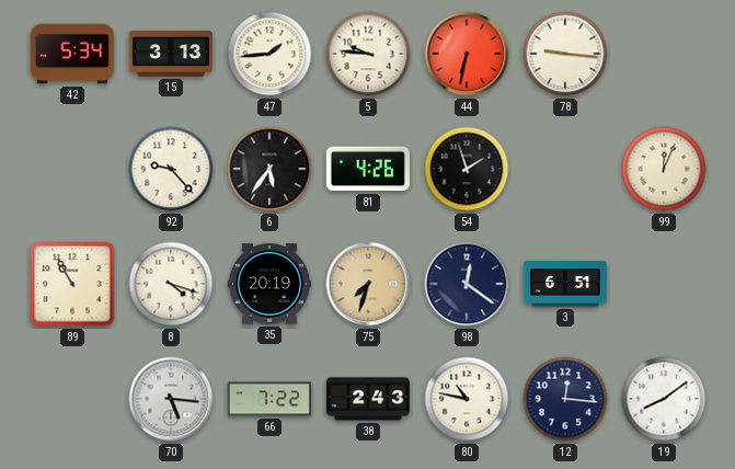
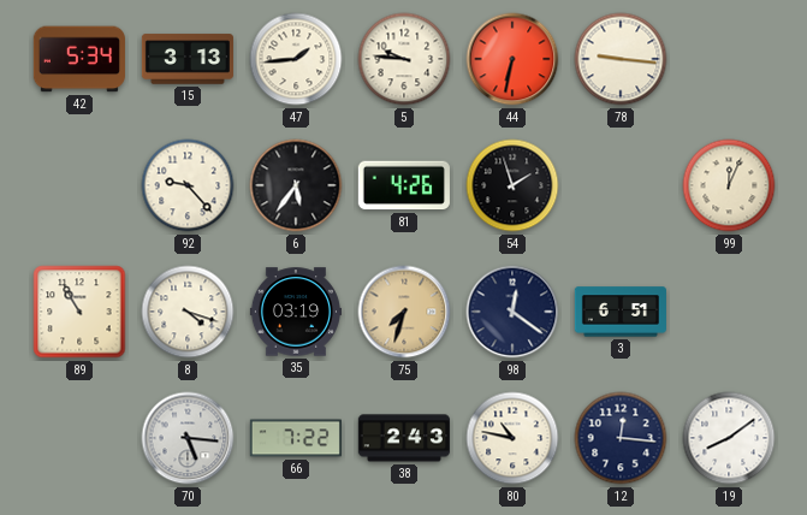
35: 20:19 -> 03:19 (296, 312)
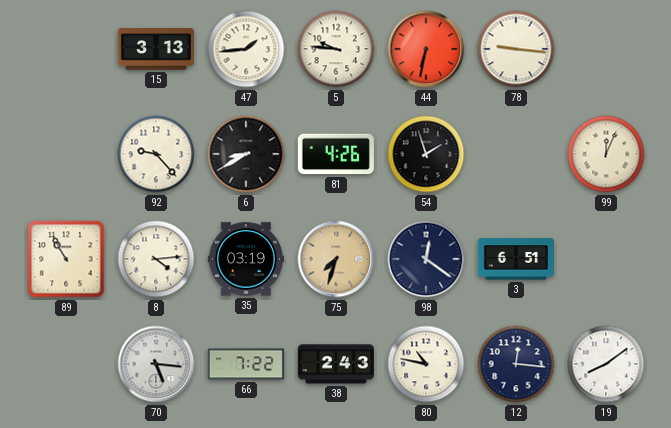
42: 5:34 -> none (79, 59)
6: 5:36 -> 8:40 (246, 154)
8: 4:18 -> 4:14 (156, 259)
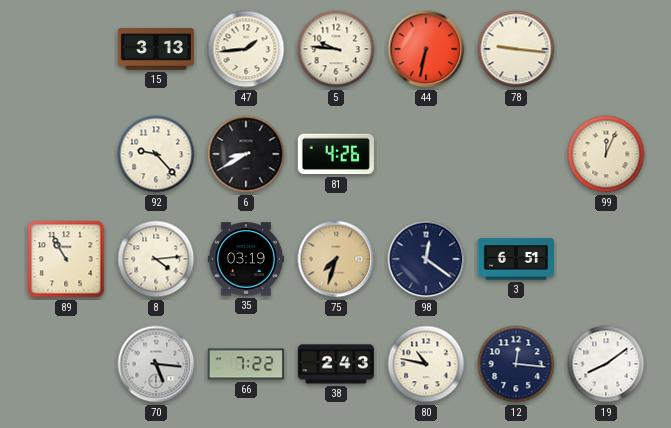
54: 1:57 -> none (426, 154)
